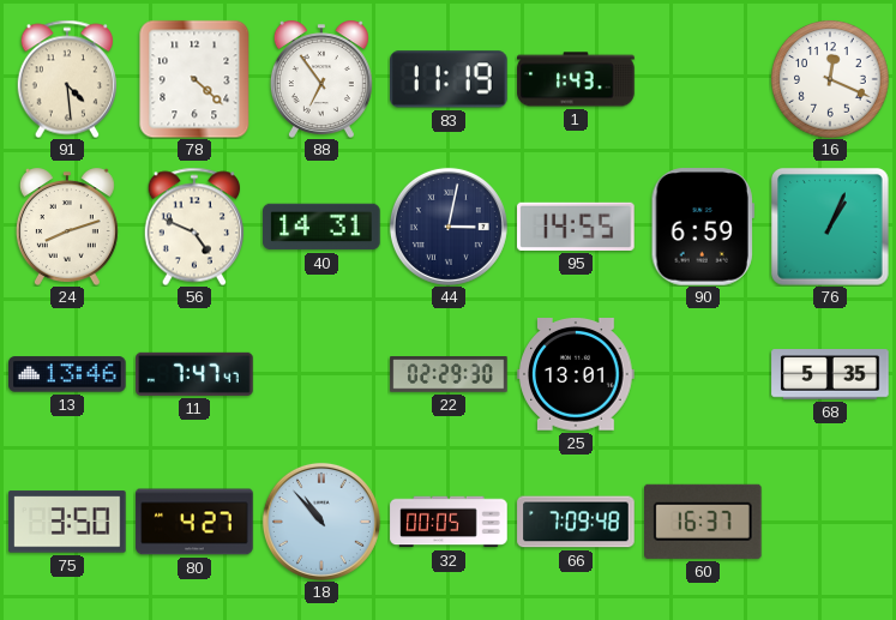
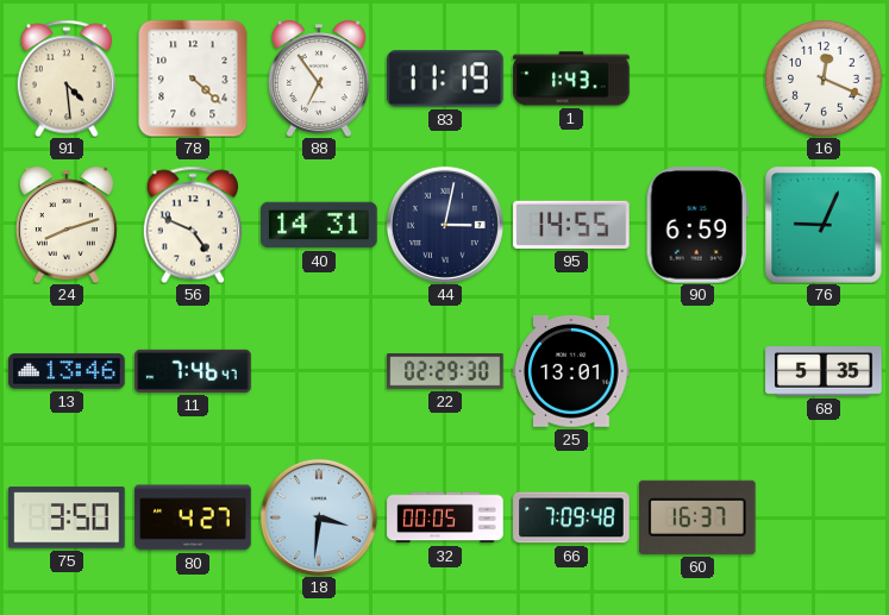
76: 1:04 -> 9:04 (824, 225)
11: 7:47 -> 7:46 (193, 371)
18: 10:53 -> 3:31 (319, 517)
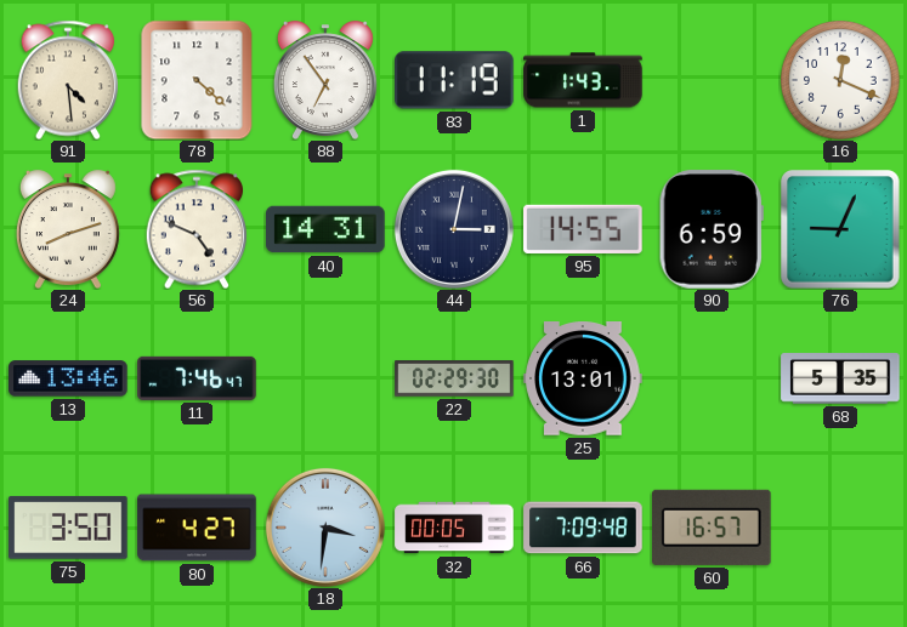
60: 16:37 -> 16:57 (713, 528)
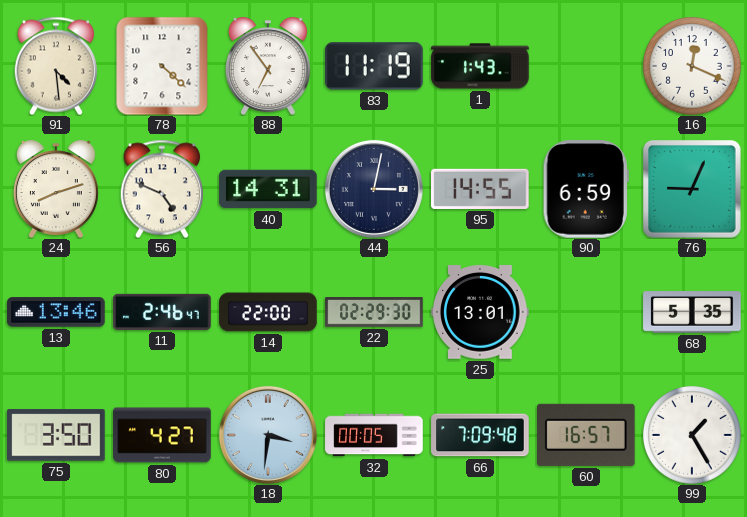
11: 7:46 -> 2:46 (162, 312)
14: none -> 22:00 (268, 312)
99: none -> 1:25 (693, 436)
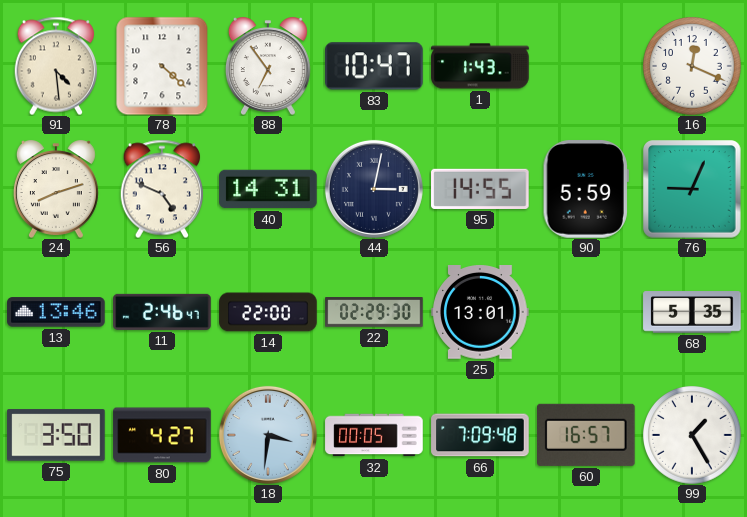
83: 11:19 -> 10:47 (374, 66)
90: 6:59 -> 5:59 (586, 189)
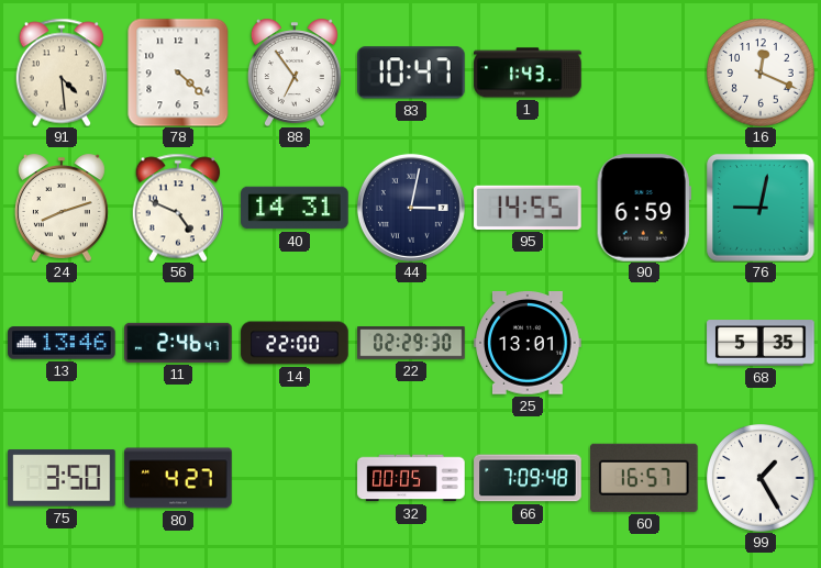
90: 5:59 -> 6:59 (644, 208)
76: 9:04 -> 9:02 (761, 208)
18: 3:31 -> none (268, 435)
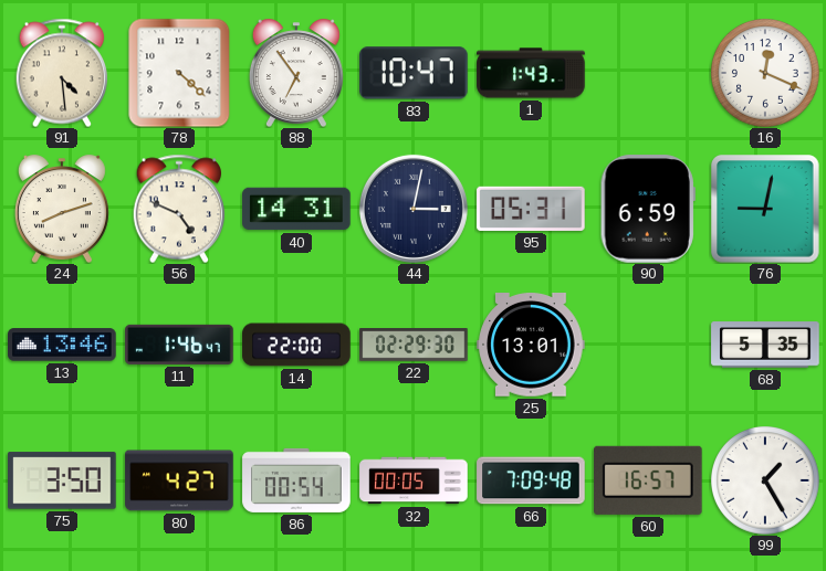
95: 14:55 -> 05:31 (531, 209)
11: 2:46 -> 1:46 (179, 345)
86: none -> 00:54 (296, 480)
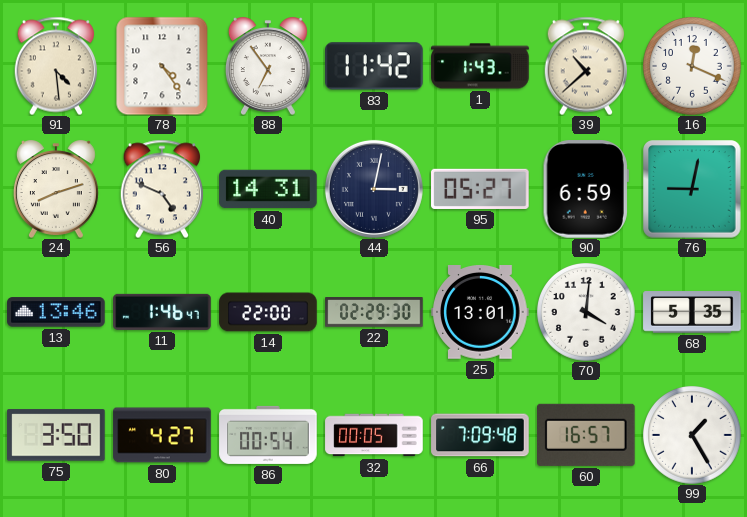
78: 4:22 -> 4:24 (162, 66)
83: 10:47 -> 11:42 (374, 66)
39: none -> 10:38 (586, 66)
95: 05:31 -> 05:27 (480, 189)
70: none -> 4:01 (587, 313)
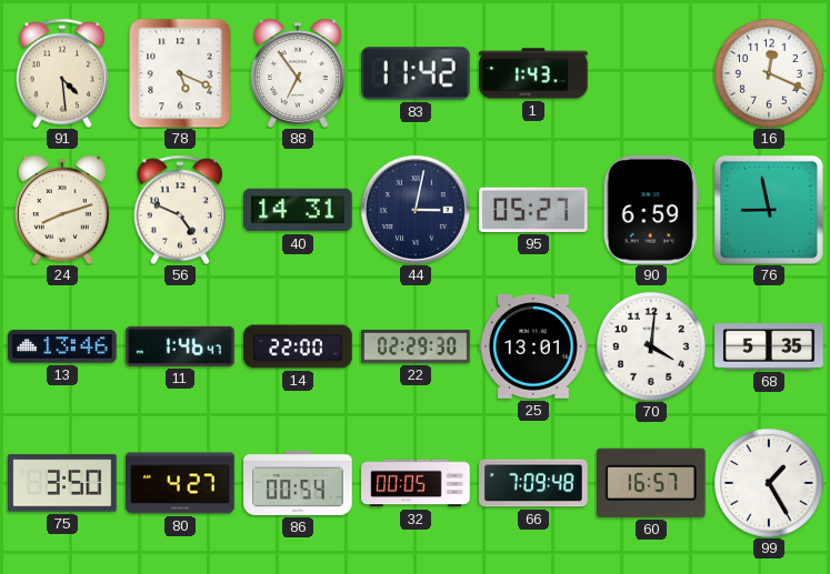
78: 4:24 -> 5:19 (180, 73)
39: 10:38 -> none (586, 66)
76: 9:02 -> 8:58 (769, 210)
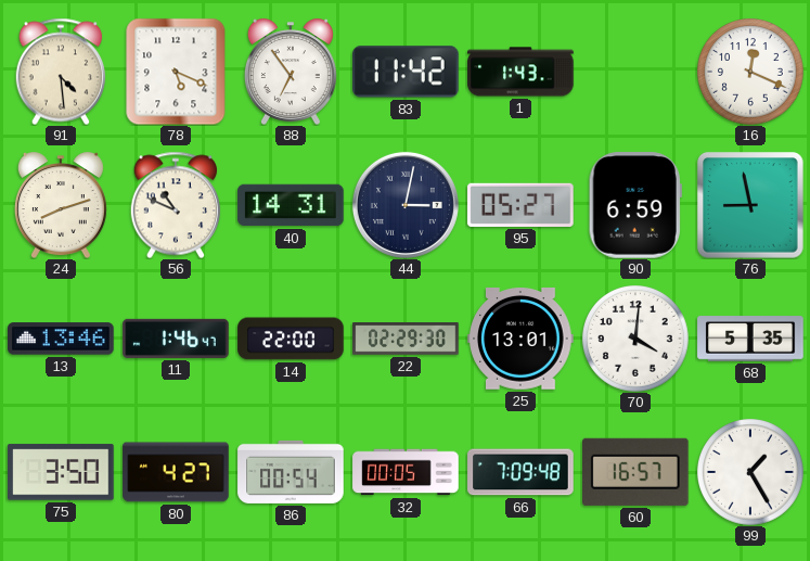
56: 4:49 -> 10:49 (176, 205)
